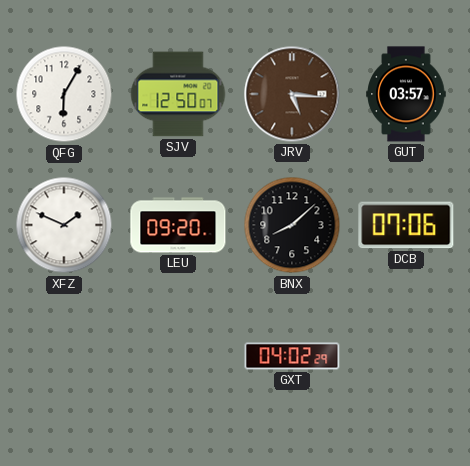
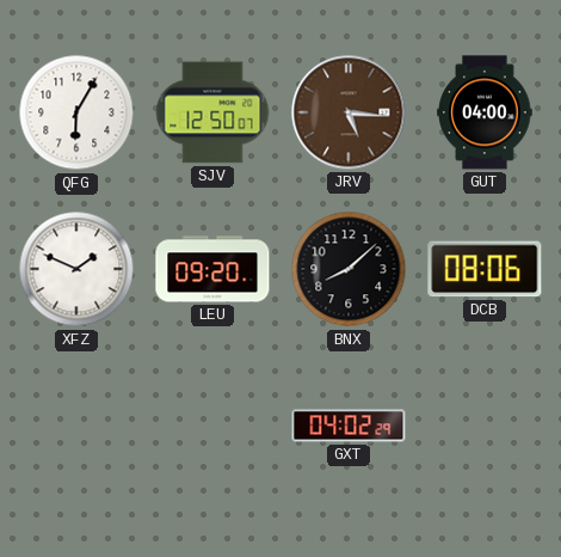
GUT: 03:57 -> 04:00 (485, 112)
DCB: 07:06 -> 08:06 (485, 269)
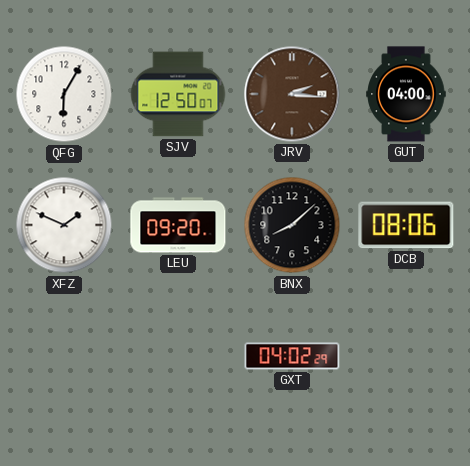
JRV: 5:16 -> 2:16 (292, 94)
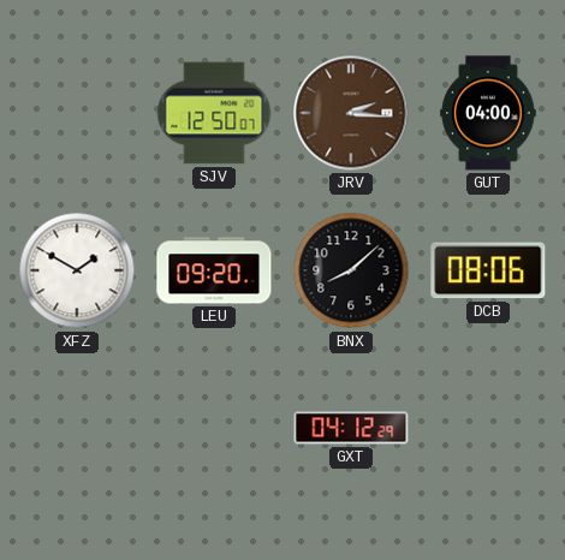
QFG: 6:05 -> none (64, 94)
XFZ: 1:49 -> 1:50 (77, 270)
GXT: 04:02 -> 04:12 (351, 428)
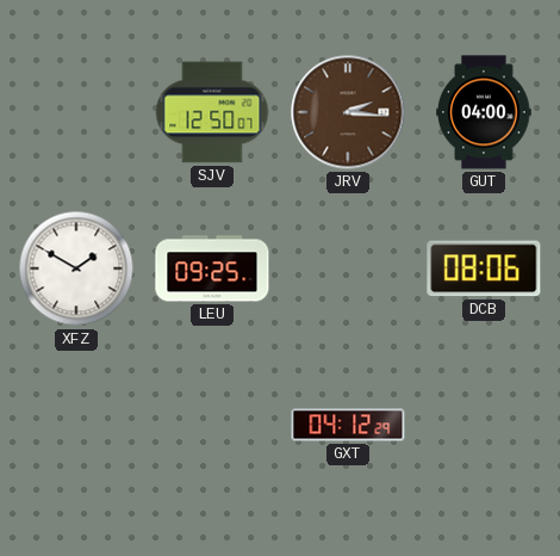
LEU: 09:20 -> 09:25 (212, 268)
BNX: 8:08 -> none (351, 270)
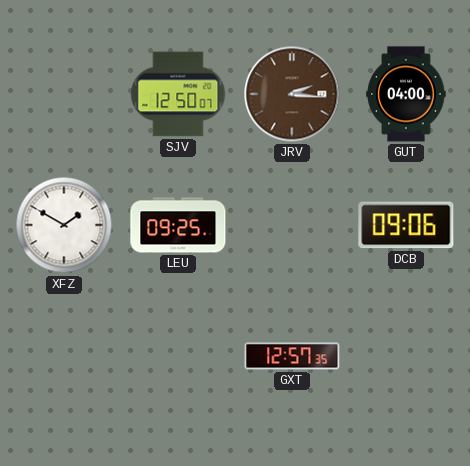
DCB: 08:06 -> 09:06 (406, 225)
GXT: 04:12 -> 12:57 (292, 356)
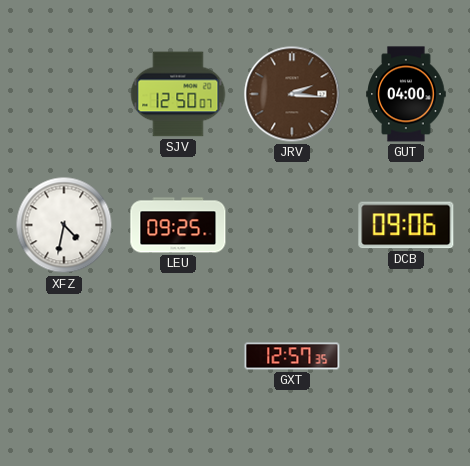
XFZ: 1:50 -> 4:32 (64, 225)
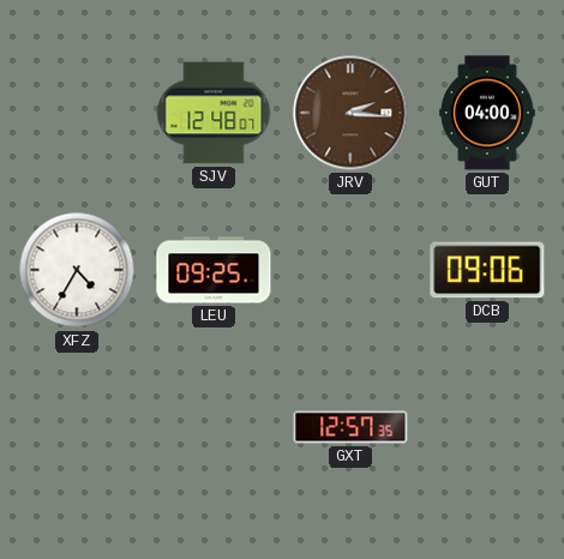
SJV: 12:50 -> 12:48 (214, 113)
XFZ: 4:32 -> 4:35 (77, 270)
